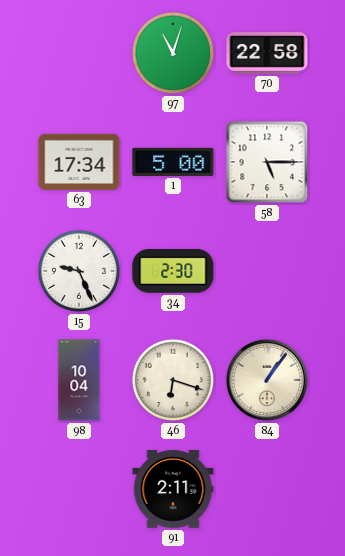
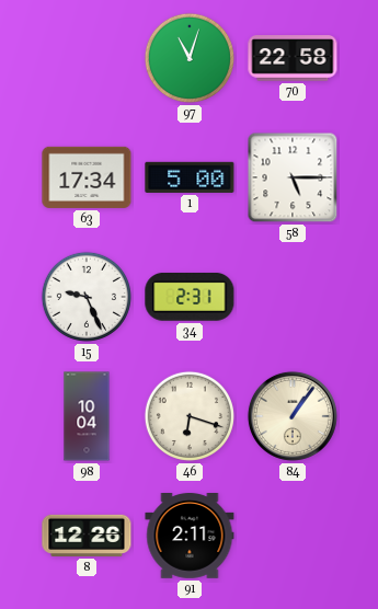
34: 2:30 -> 2:31 (190, 297)
8: none -> 12:26 (87, 536)
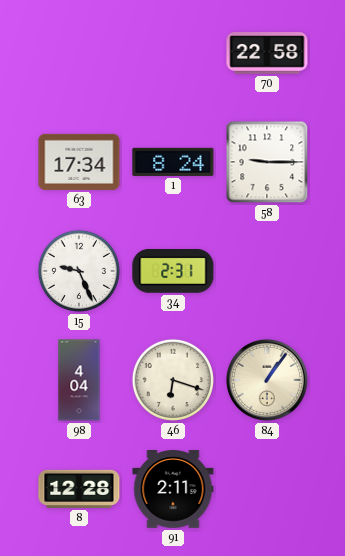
97: 11:03 -> none (190, 58)
1: 5:00 -> 8:24 (173, 162)
58: 5:15 -> 9:15 (267, 162)
98: 10:04 -> 4:04 (79, 380)
8: 12:26 -> 12:28 (79, 489)
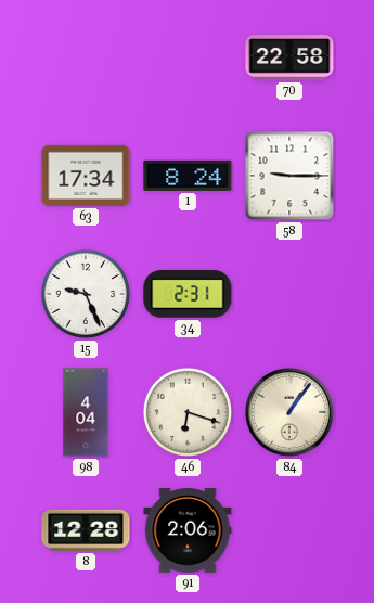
91: 2:11 -> 2:06 (188, 531)
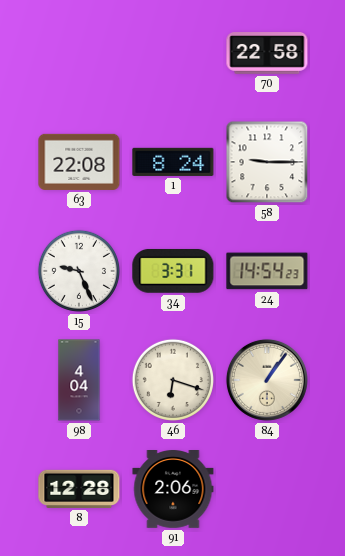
63: 17:34 -> 22:08 (79, 162)
34: 2:31 -> 3:31 (173, 271)
24: none -> 14:54 (267, 271)
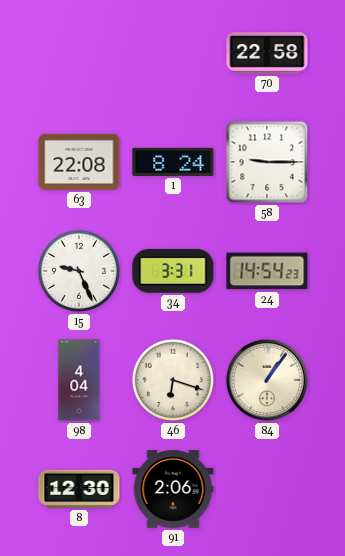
8: 12:28 -> 12:30 (79, 489)
